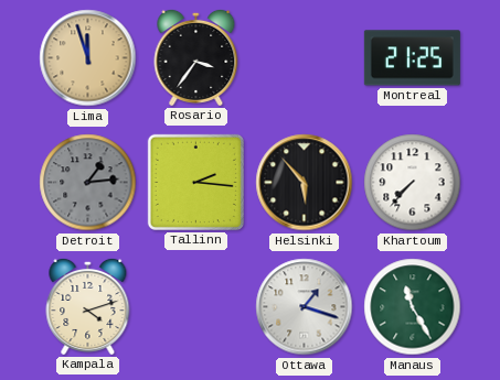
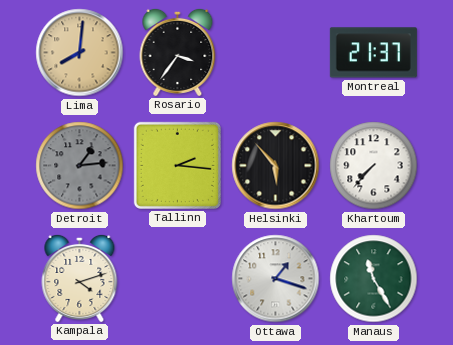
Lima: 11:57 -> 8:01 (80, 53)
Montreal: 21:25 -> 21:37 (373, 53)
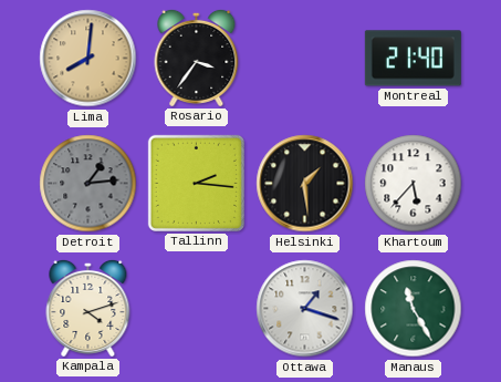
Montreal: 21:37 -> 21:40 (413, 59)
Helsinki: 5:53 -> 1:29 (305, 184)
Khartoum: 7:37 -> 5:37 (414, 184)
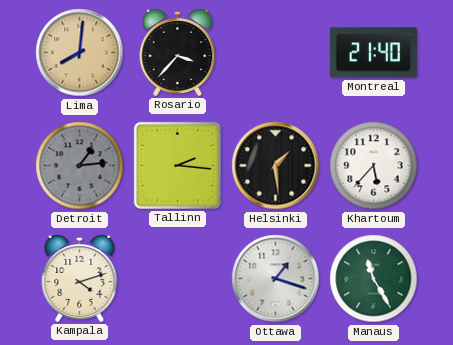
Rosario: 3:36 -> 3:37 (178, 52)
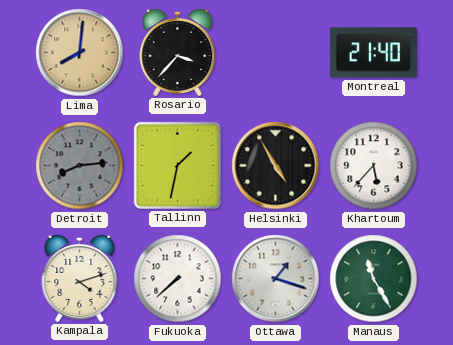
Detroit: 1:14 -> 8:14 (80, 166)
Tallinn: 2:16 -> 1:32 (177, 165)
Helsinki: 1:29 -> 4:55 (276, 166)
Fukuoka: none -> 7:38 (178, 279)
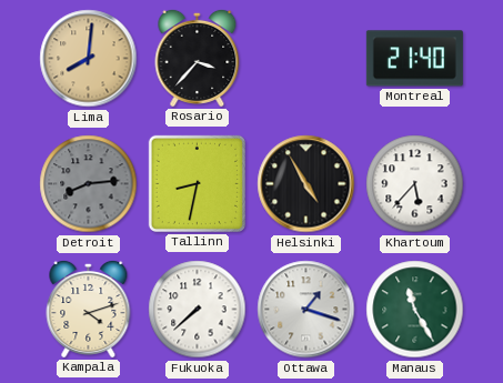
Tallinn: 1:32 -> 8:32 (197, 183)
